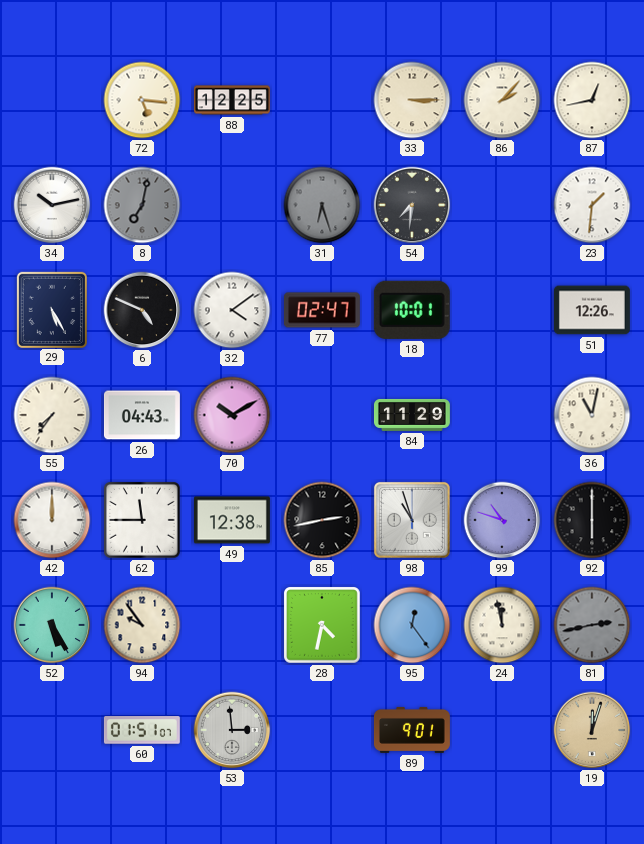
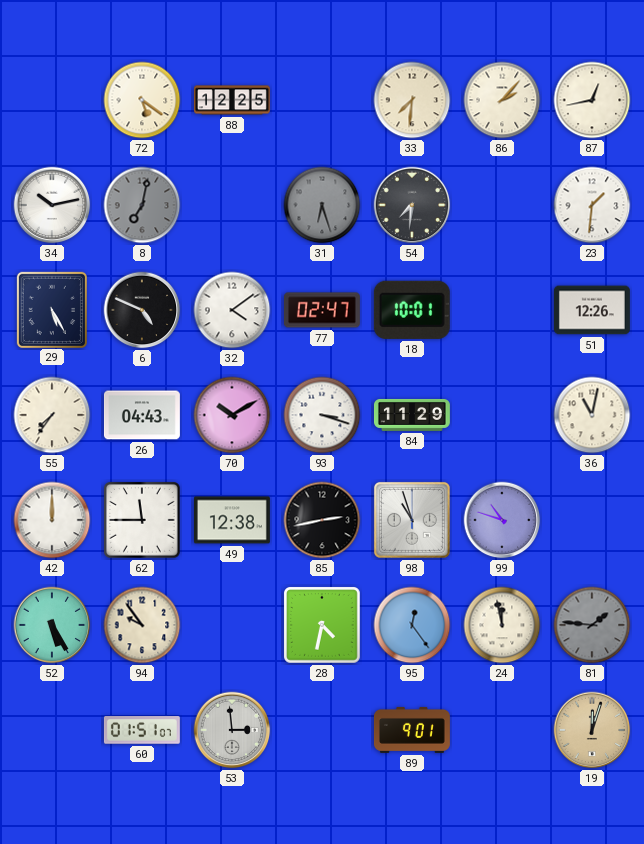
72: 5:16 -> 5:21 (142, 100)
33: 3:15 -> 7:31 (412, 100)
93: none -> 3:18 (322, 415)
92: 6:00 -> none (592, 520)
81: 2:43 -> 1:46 (592, 625)
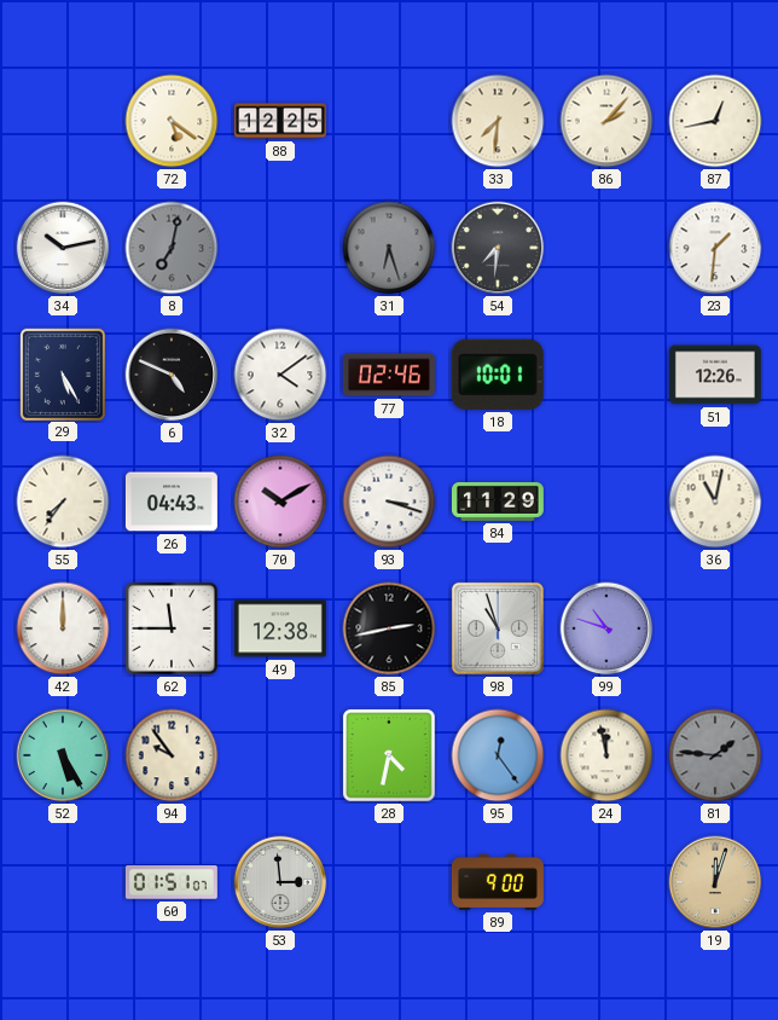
77: 02:47 -> 02:46 (389, 375)
89: 9:01 -> 9:00 (498, 882)
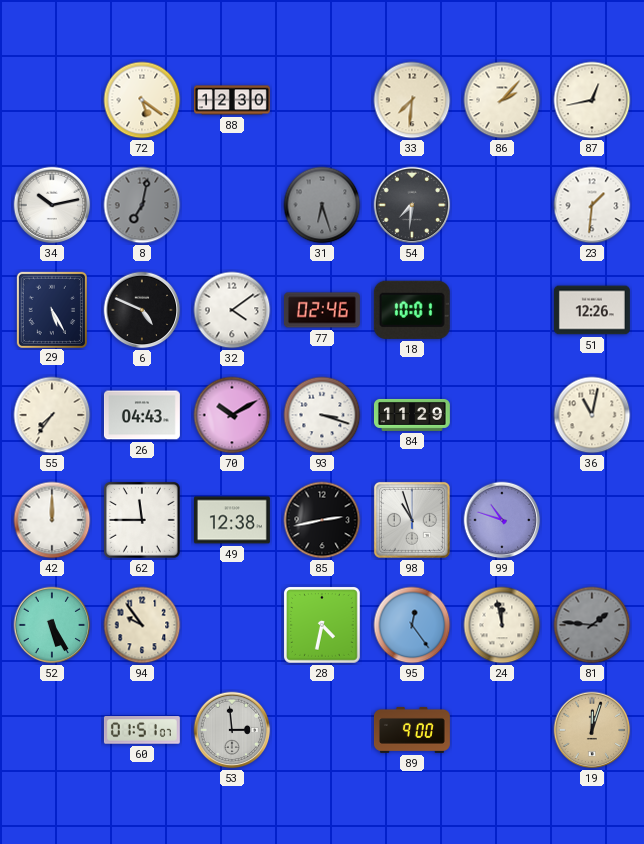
88: 12:25 -> 12:30 (232, 100)
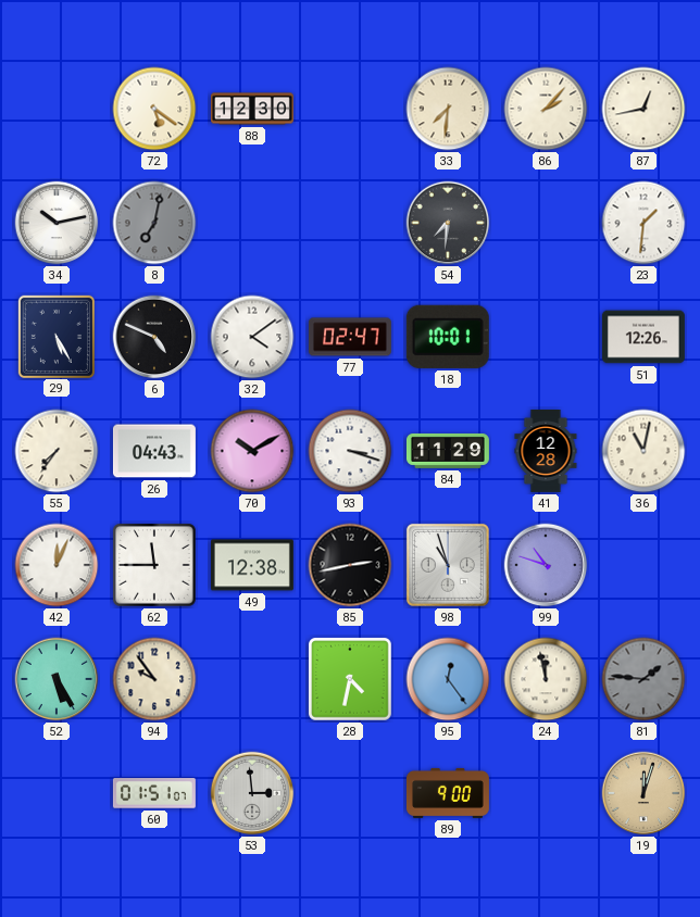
31: 6:27 -> none (322, 205)
77: 02:46 -> 02:47 (350, 337)
41: none -> 12:28 (546, 451)
42: 12:00 -> 12:04 (57, 565)
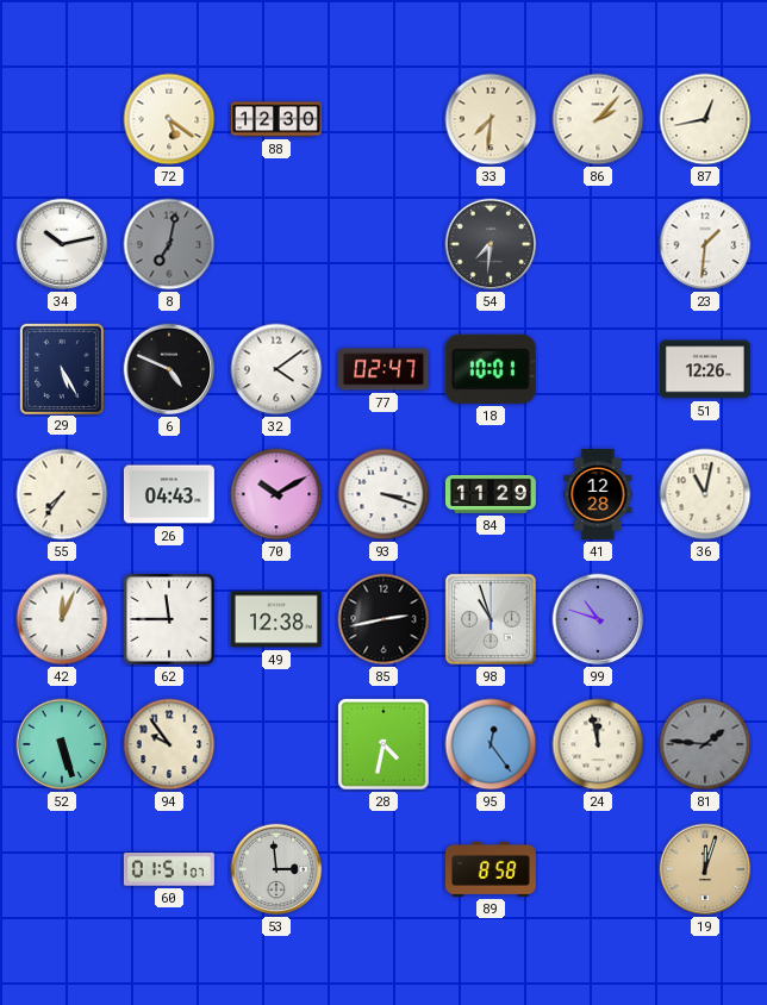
52: 5:25 -> 5:27 (62, 744)
89: 9:00 -> 8:58 (491, 869)
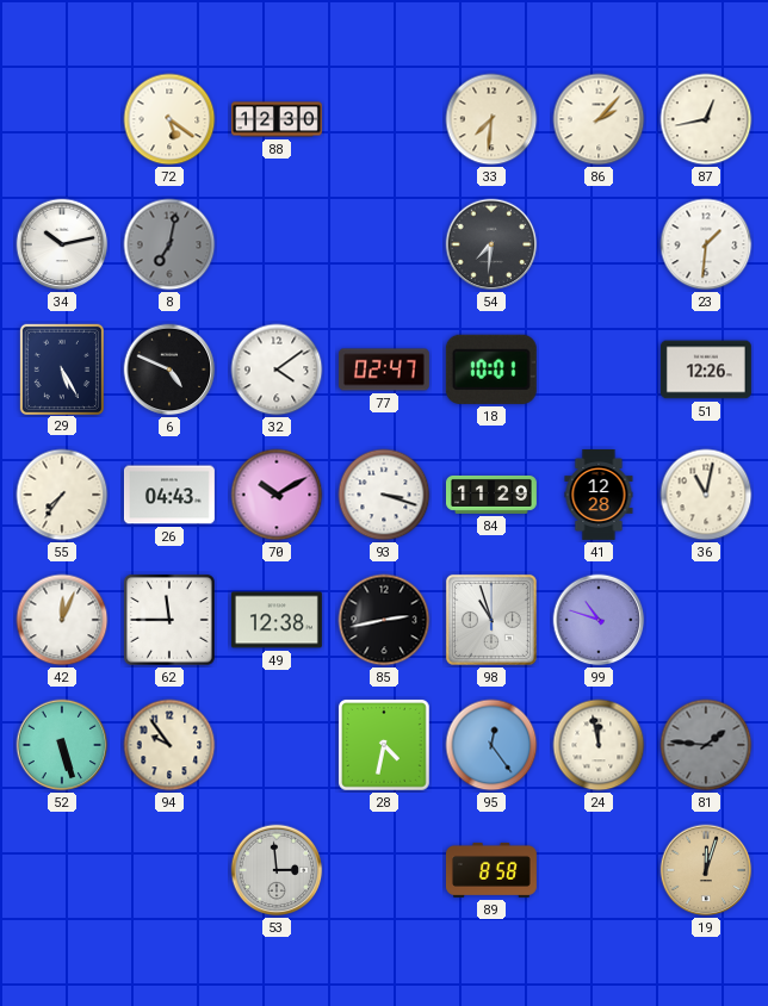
60: 01:51 -> none (169, 869)
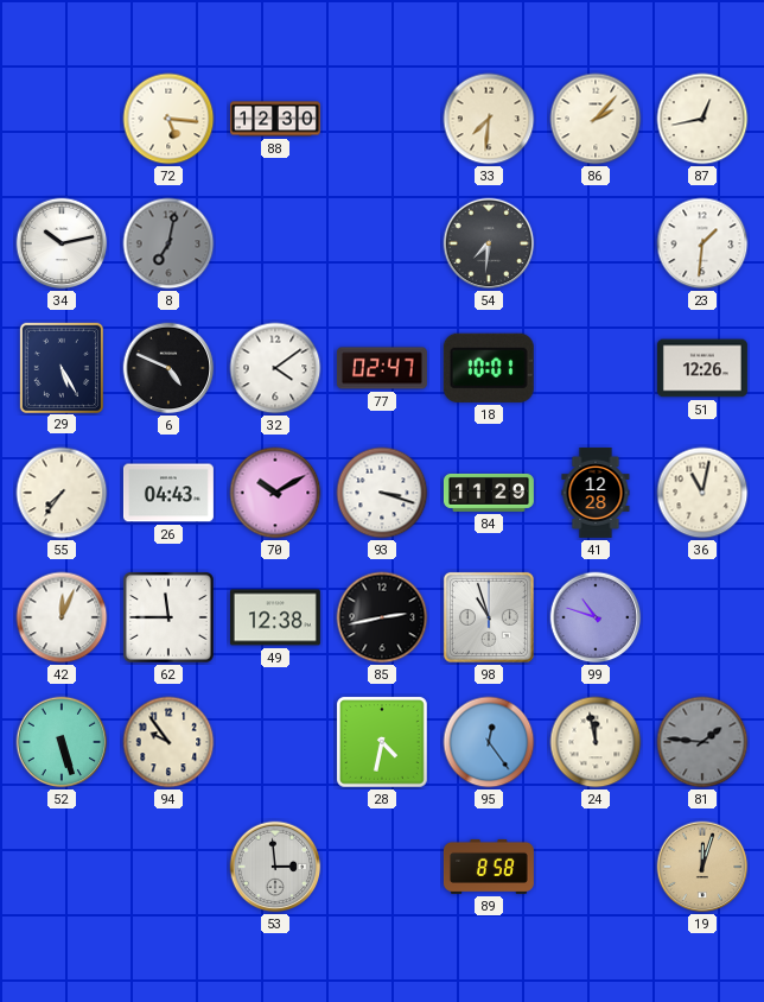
72: 5:21 -> 5:16 (168, 119)
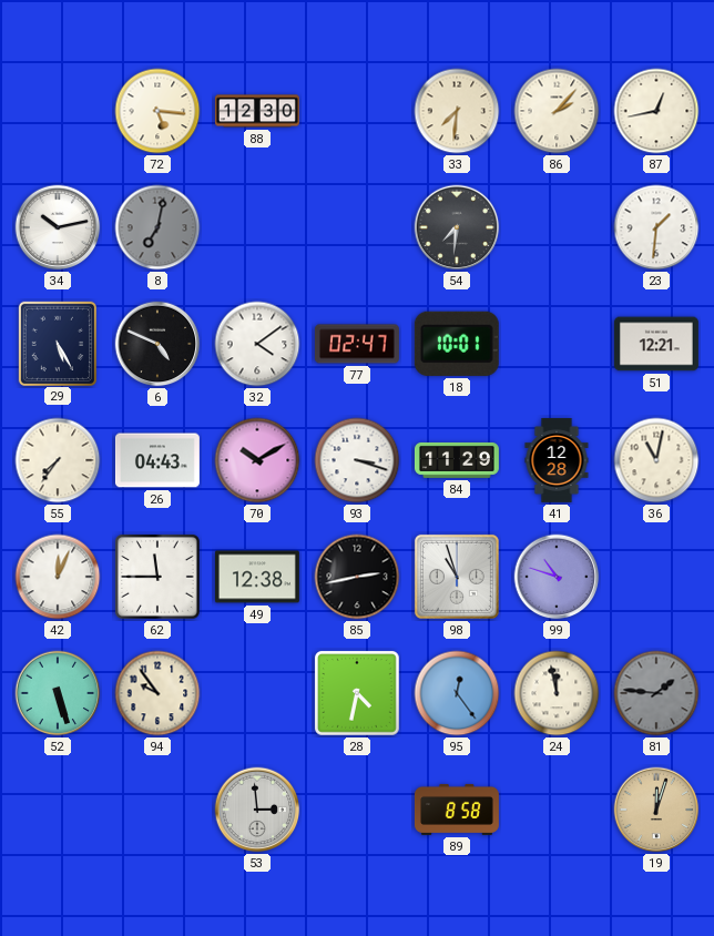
51: 12:26 -> 12:21 (656, 344)
